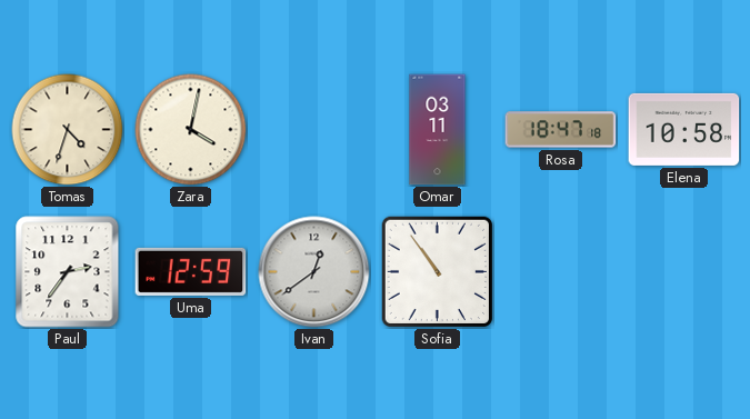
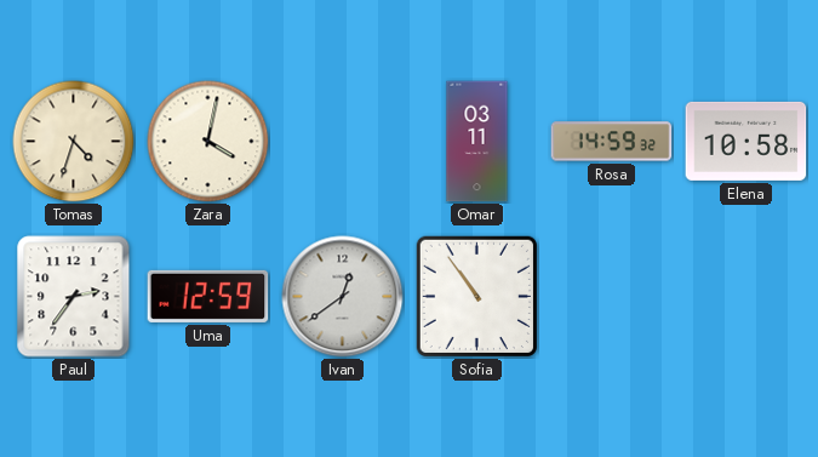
Rosa: 18:47 -> 14:59 (612, 142)
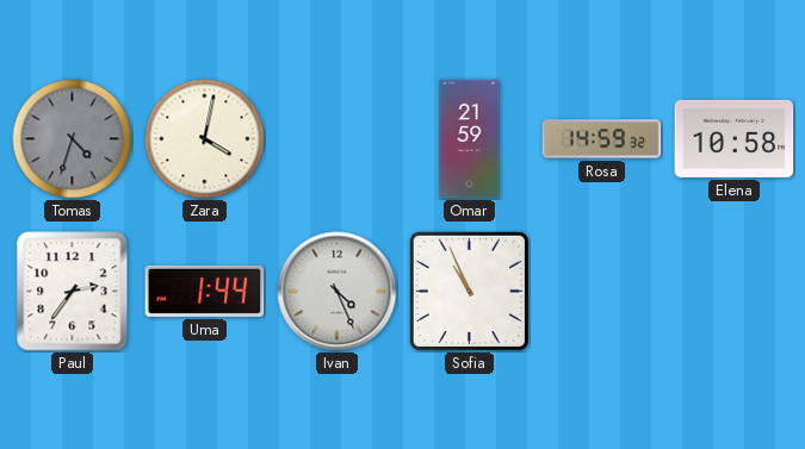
Tomas dial: cream -> grey (73, 139)
Omar: 03:11 -> 21:59 (470, 139)
Uma: 12:59 -> 1:44 (205, 291)
Ivan: 12:39 -> 4:26 (338, 292)
Sofia: 10:54 -> 10:56 (469, 291)
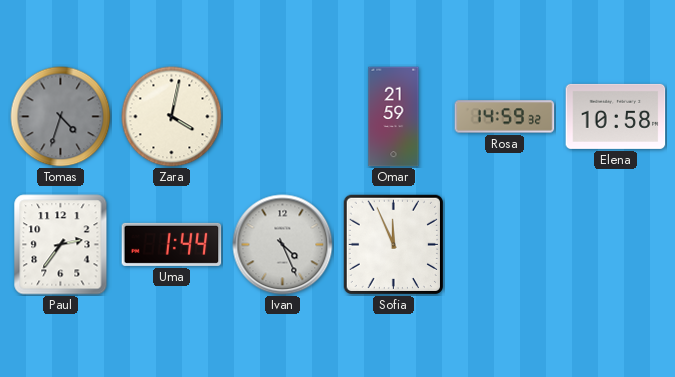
Sofia: 10:56 -> 11:56 (393, 244)
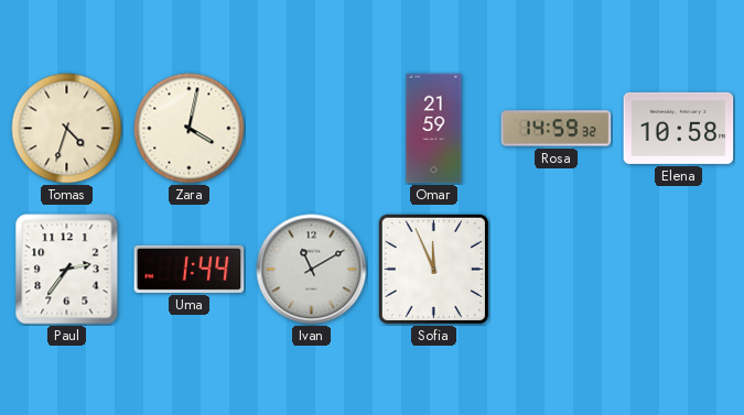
Tomas dial: grey -> cream (67, 129)
Ivan: 4:26 -> 11:10 (312, 270)
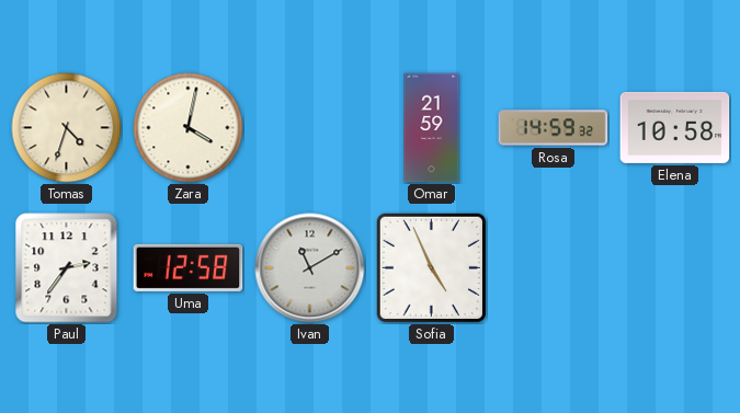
Uma: 1:44 -> 12:58 (189, 267)
Sofia: 11:56 -> 4:56 (431, 267)
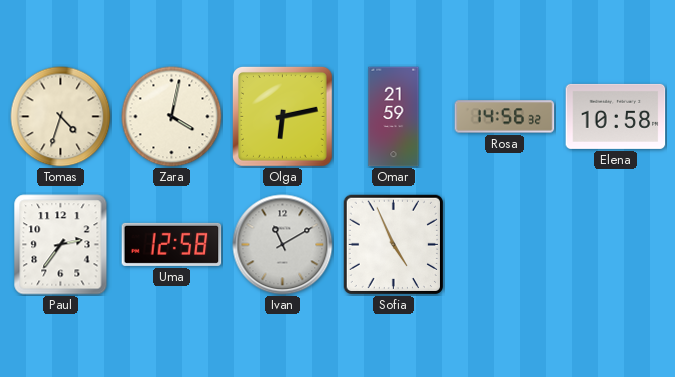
Olga: none -> 6:13 (282, 116)
Rosa: 14:59 -> 14:56 (505, 117)
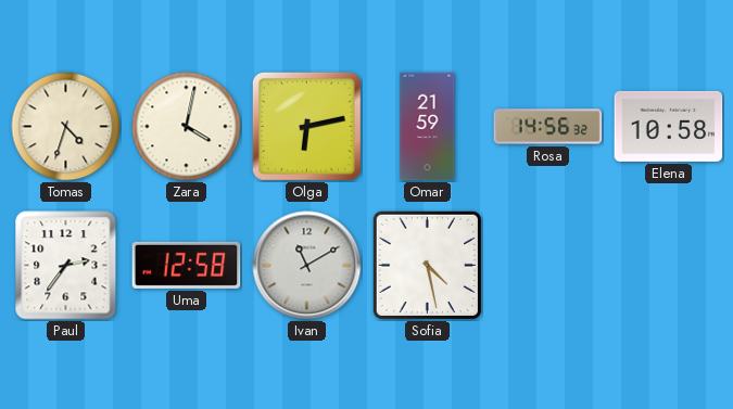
Sofia: 4:56 -> 4:28 (427, 265)
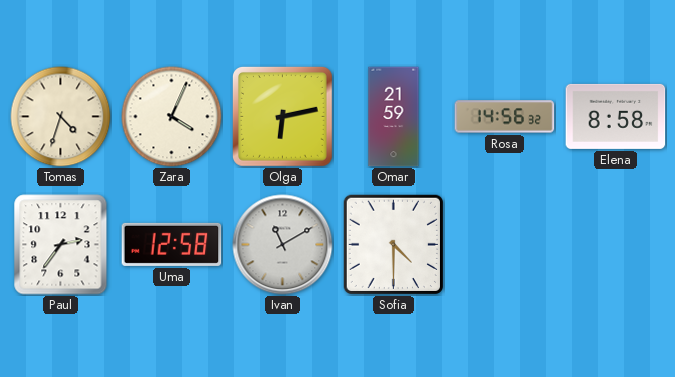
Zara: 4:02 -> 4:04 (172, 117)
Elena: 10:58 -> 8:58 (616, 116)
Sofia: 4:28 -> 4:30 (393, 244)
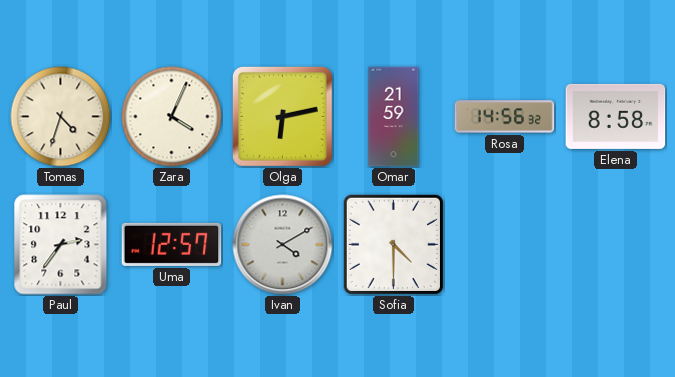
Uma: 12:58 -> 12:57 (172, 244)
Ivan: 11:10 -> 4:10 (283, 245)
